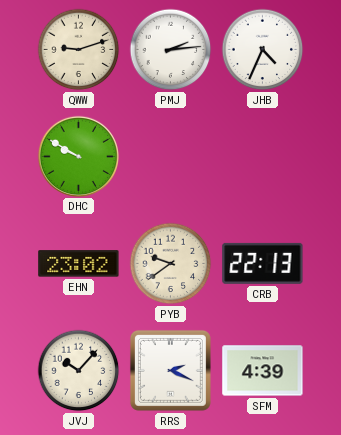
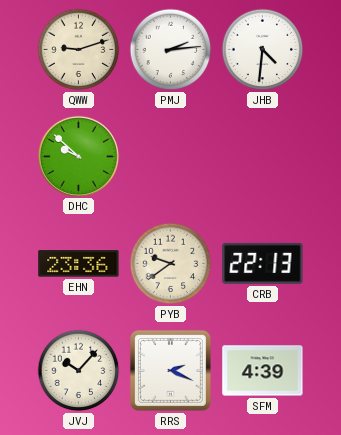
JHB: 4:34 -> 4:31 (263, 50)
DHC: 9:50 -> 9:52 (78, 156)
EHN: 23:02 -> 23:36 (79, 264)
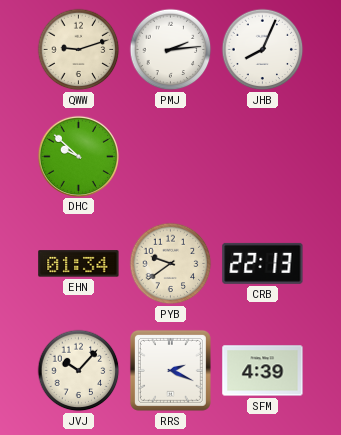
JHB: 4:31 -> 8:04 (263, 50)
EHN: 23:36 -> 01:34 (79, 264)
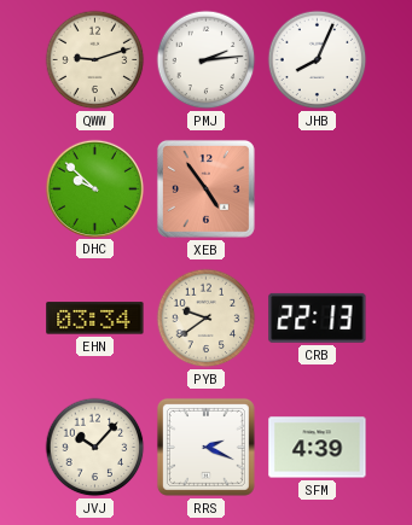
XEB: none -> 4:54 (205, 188)
EHN: 01:34 -> 03:34 (95, 319)
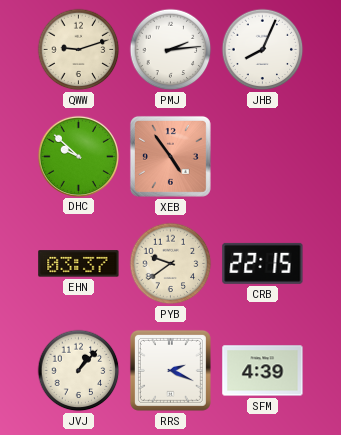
EHN: 03:34 -> 03:37 (79, 264)
CRB: 22:13 -> 22:15 (263, 263)
JVJ: 10:07 -> 1:07 (79, 371)
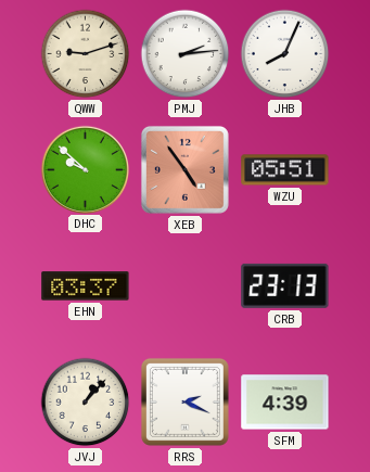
WZU: none -> 05:51 (285, 170)
PYB: 9:39 -> none (171, 264)
CRB: 22:15 -> 23:13 (285, 285)
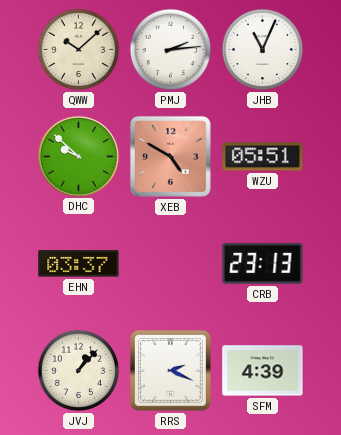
QWW: 9:12 -> 10:08 (79, 50)
JHB: 8:04 -> 11:04 (263, 50)
XEB: 4:54 -> 4:50 (170, 156)
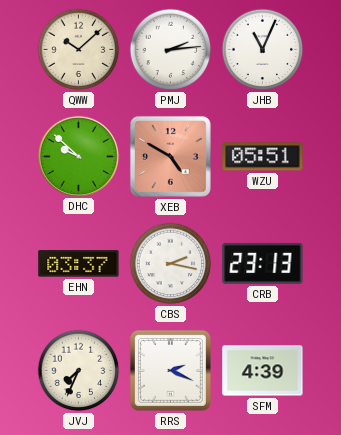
CBS: none -> 2:17 (171, 264)
JVJ: 1:07 -> 7:34 (79, 371)
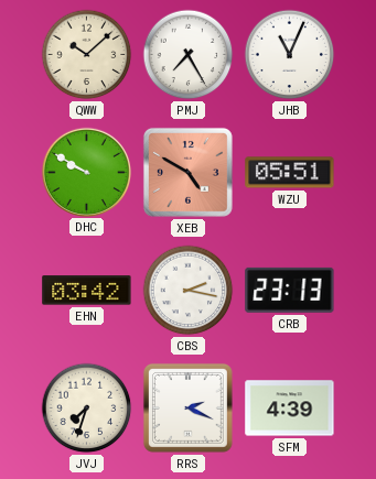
PMJ: 2:14 -> 7:25 (189, 55)
DHC: 9:52 -> 9:50 (86, 172)
EHN: 03:37 -> 03:42 (87, 291)
JVJ: 7:34 -> 7:33 (87, 409)
